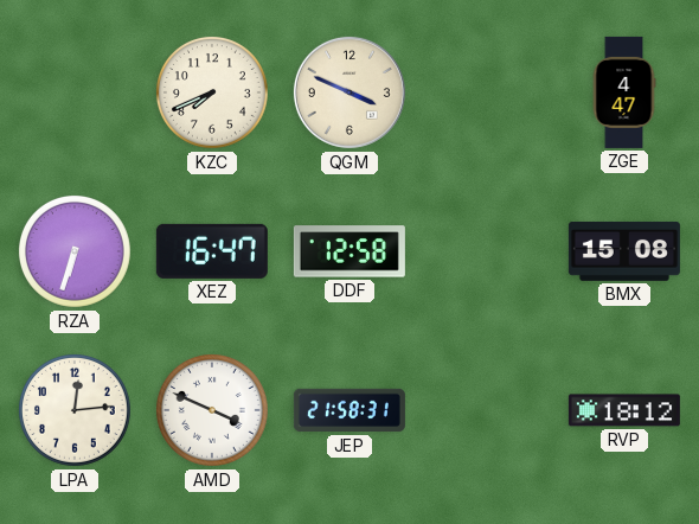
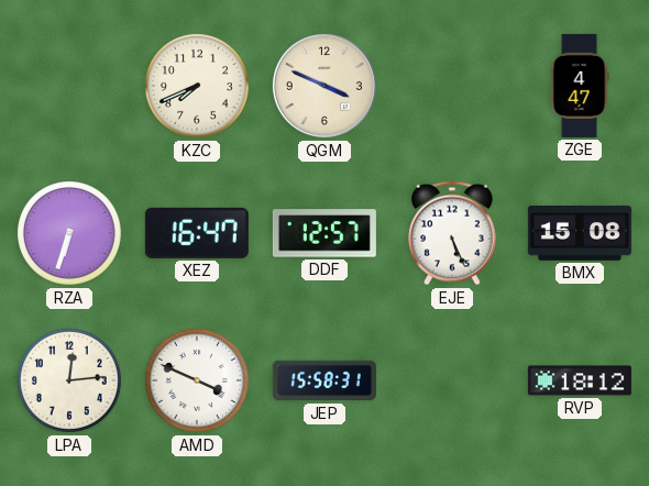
DDF: 12:58 -> 12:57 (324, 233)
EJE: none -> 5:26 (452, 233)
JEP: 21:58 -> 15:58 (324, 380)
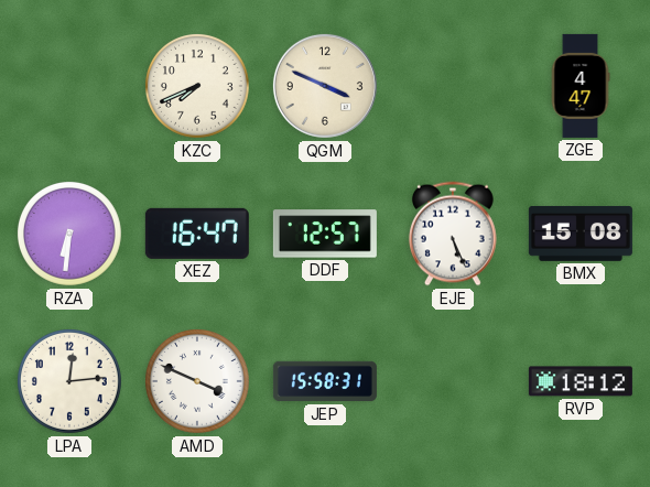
RZA: 6:33 -> 6:31 (69, 234)
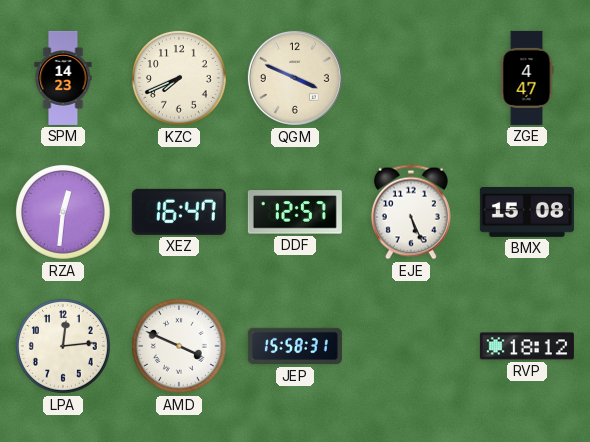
SPM: none -> 14:23 (63, 78)
RZA: 6:31 -> 12:31 (63, 212)
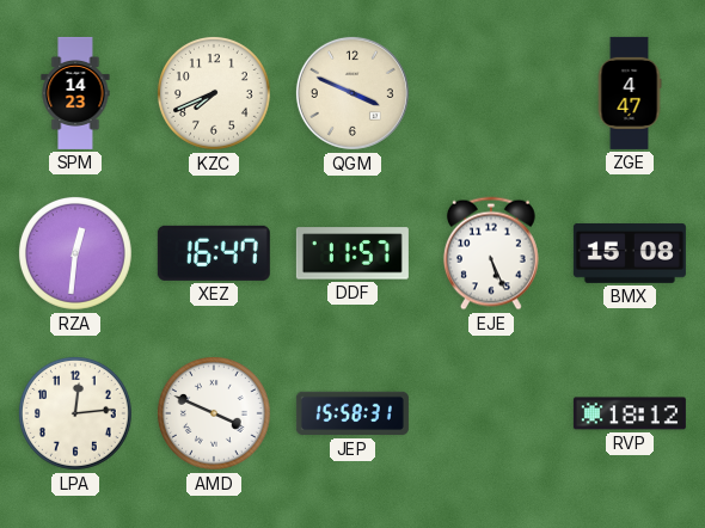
DDF: 12:57 -> 11:57 (352, 253)
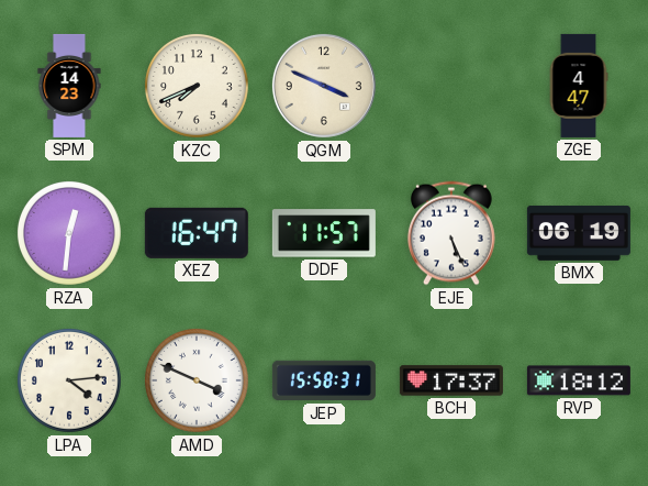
BMX: 15:08 -> 06:19 (579, 233)
LPA: 12:14 -> 4:14 (69, 380)
BCH: none -> 17:37 (451, 380)
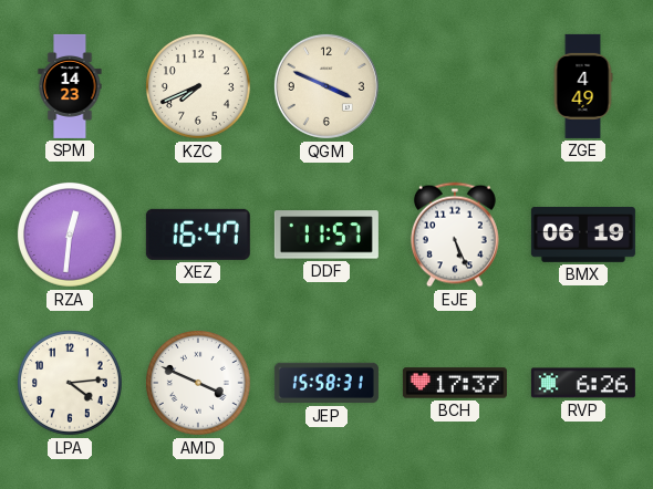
ZGE: 4:47 -> 4:49 (583, 86)
RVP: 18:12 -> 6:26 (583, 383)
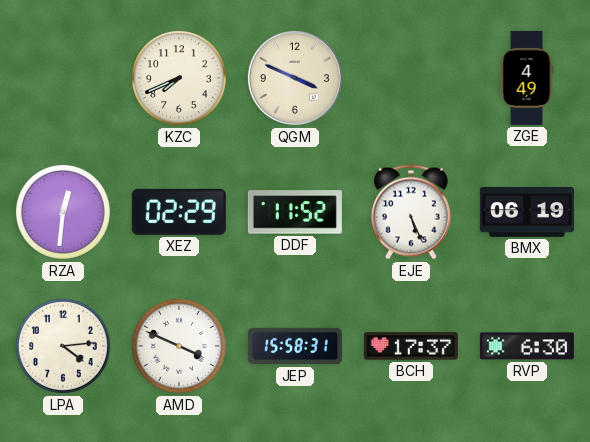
SPM: 14:23 -> none (70, 86)
XEZ: 16:47 -> 02:29 (179, 212)
DDF: 11:57 -> 11:52 (295, 212)
RVP: 6:26 -> 6:30 (527, 346)
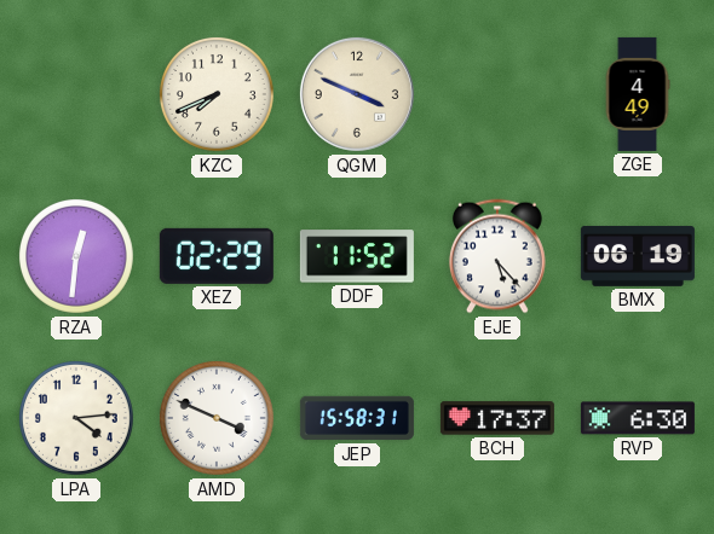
EJE: 5:26 -> 5:23 (497, 256)
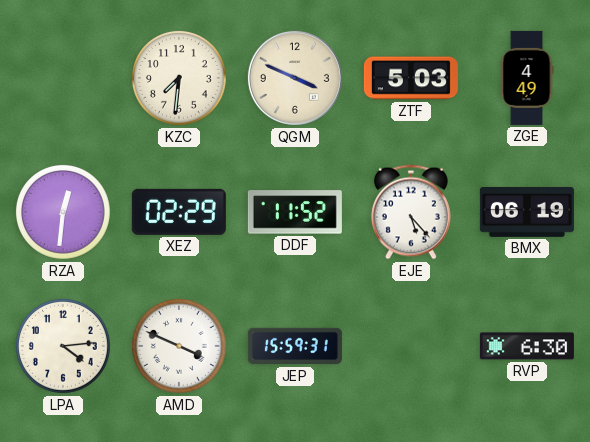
KZC: 7:41 -> 7:31 (179, 78)
ZTF: none -> 5:03 (411, 78)
JEP: 15:58 -> 15:59 (295, 346)
BCH: 17:37 -> none (497, 418)
